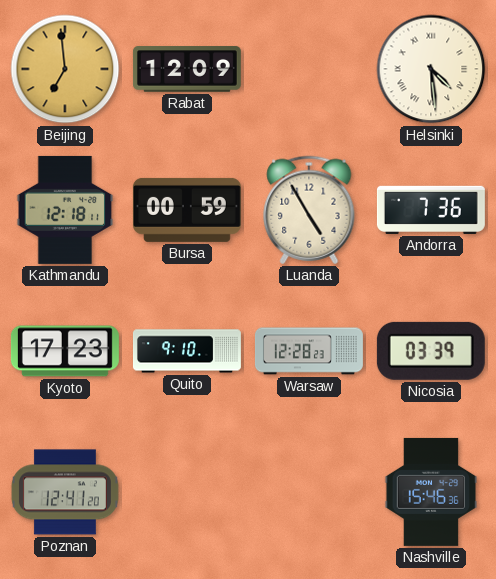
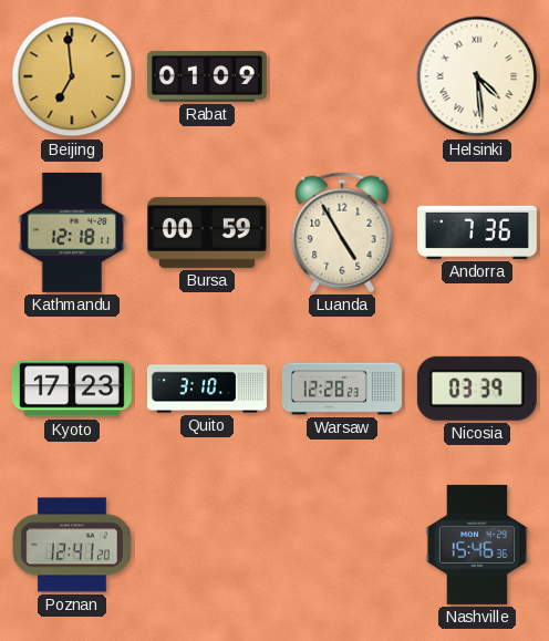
Rabat: 12:09 -> 01:09 (207, 76)
Quito: 9:10 -> 3:10 (207, 389)
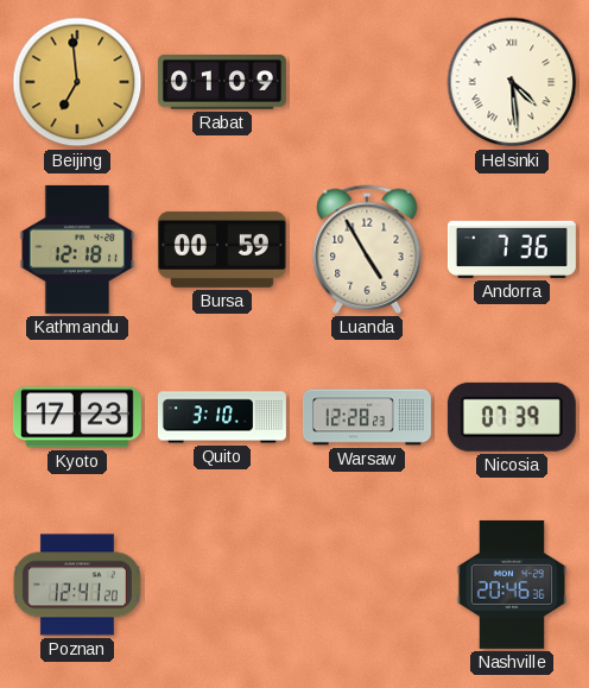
Nicosia: 03:39 -> 07:39 (512, 417)
Nashville: 15:46 -> 20:46 (512, 585)
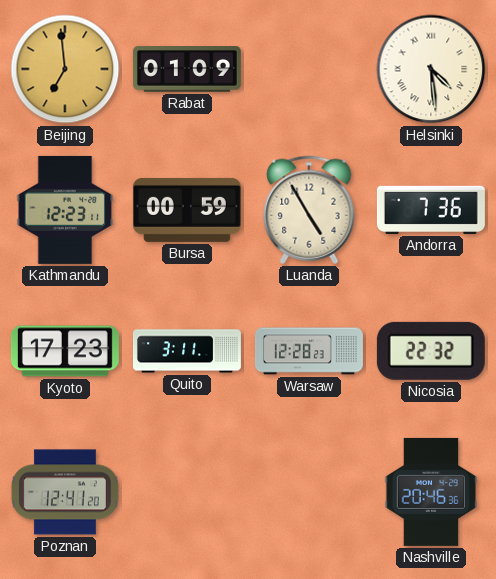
Kathmandu: 12:18 -> 12:23 (65, 210)
Quito: 3:10 -> 3:11 (187, 351)
Nicosia: 07:39 -> 22:32 (431, 351)
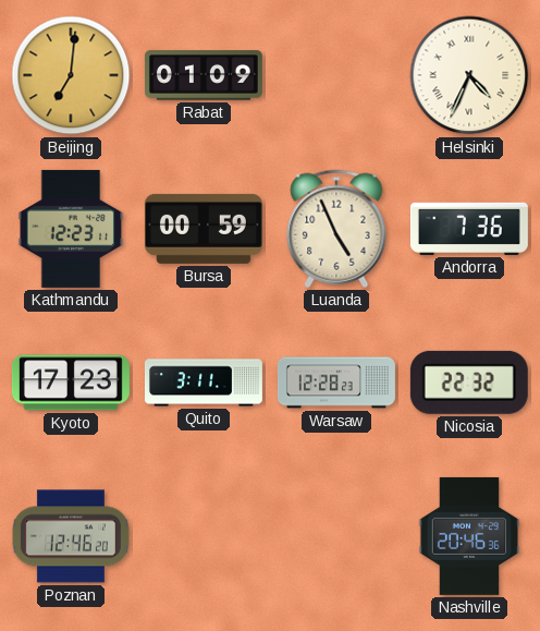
Beijing: 6:59 -> 7:01 (71, 75)
Helsinki: 4:29 -> 4:34 (469, 75)
Luanda: 4:55 -> 4:56 (336, 229)
Poznan: 12:41 -> 12:46 (71, 536)
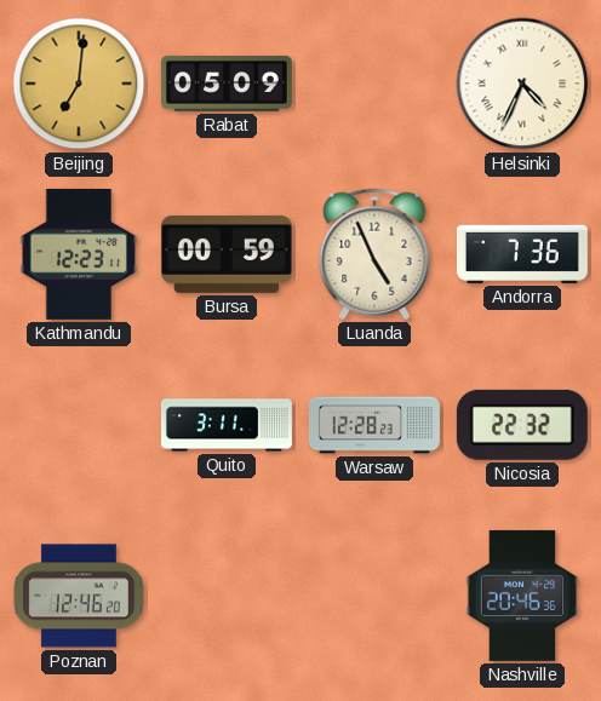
Rabat: 01:09 -> 05:09 (227, 84)
Kyoto: 17:23 -> none (71, 383)
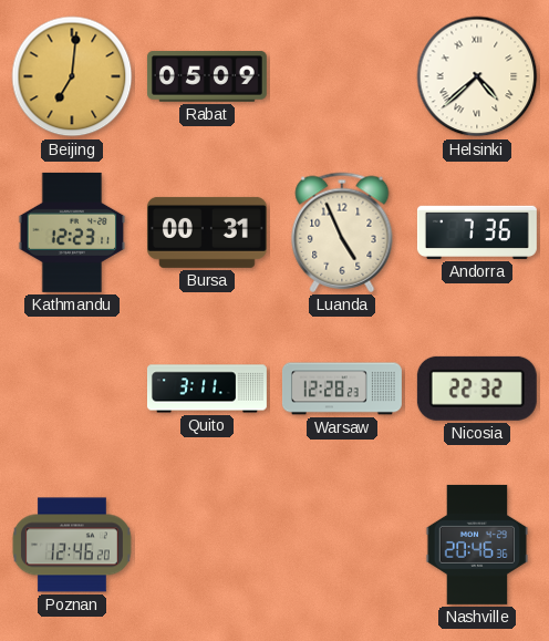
Helsinki: 4:34 -> 4:38 (477, 76)
Bursa: 00:59 -> 00:31 (207, 232)
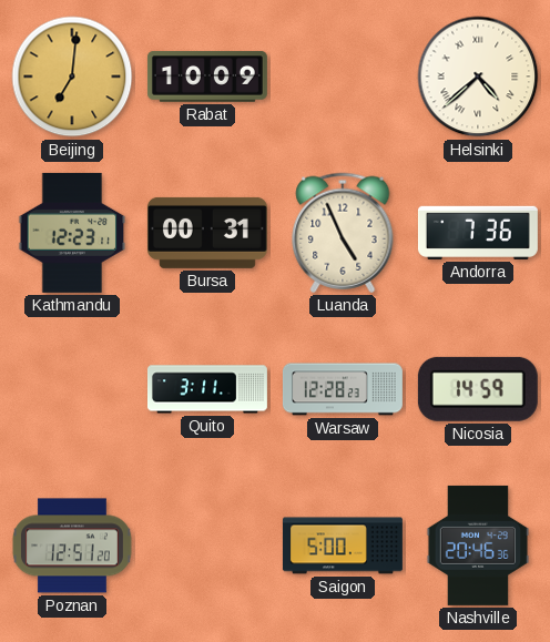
Rabat: 05:09 -> 10:09 (207, 77)
Nicosia: 22:32 -> 14:59 (478, 389)
Poznan: 12:46 -> 12:51 (72, 546)
Saigon: none -> 5:00 (343, 546)
